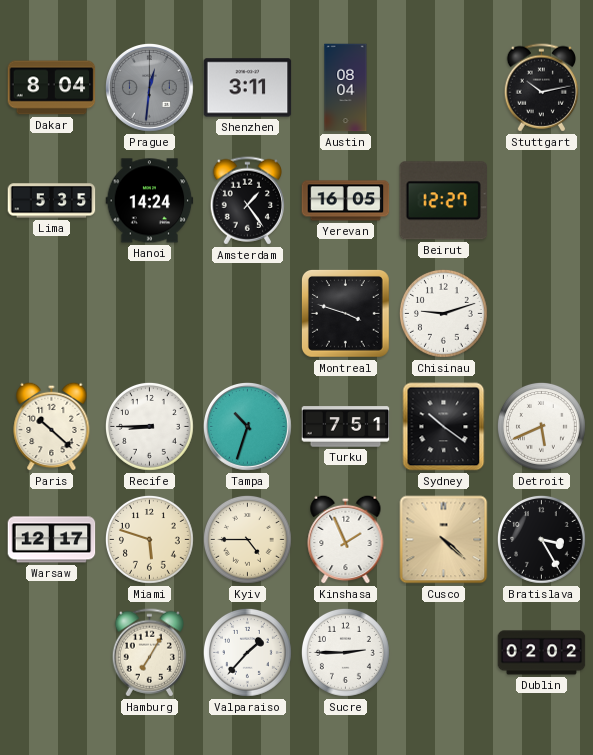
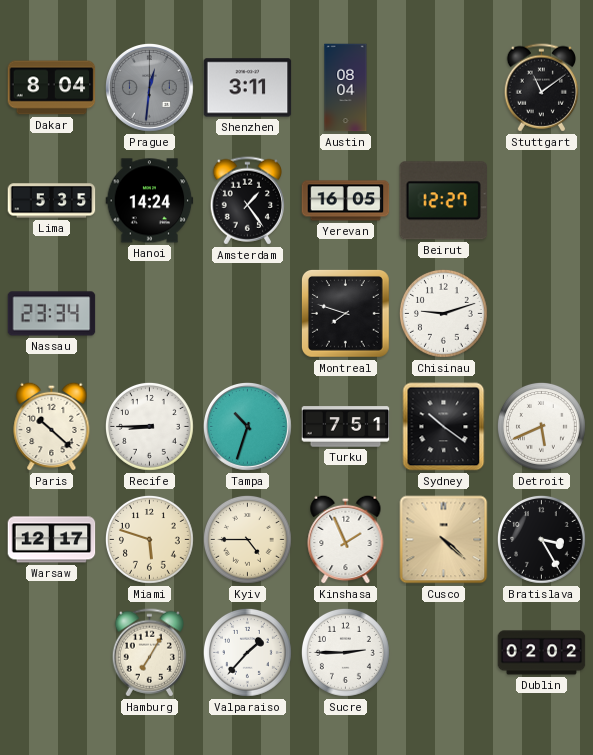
Stuttgart: 10:13 -> 11:09 (541, 88)
Nassau: none -> 23:34 (52, 314)
Montreal: 3:48 -> 7:48 (346, 314)
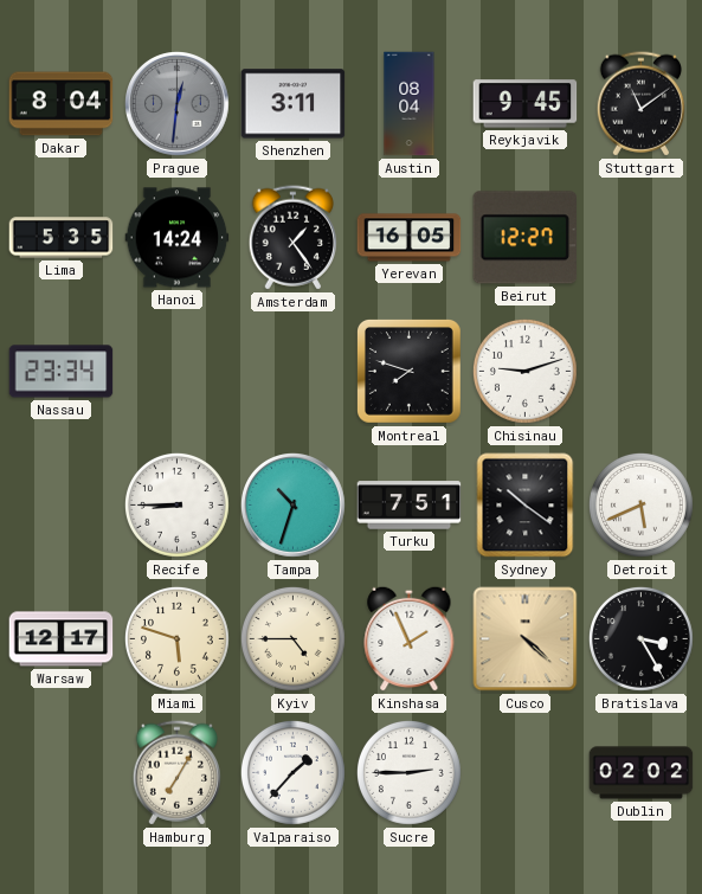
Reykjavik: none -> 9:45 (526, 104)
Paris: 10:22 -> none (52, 426)
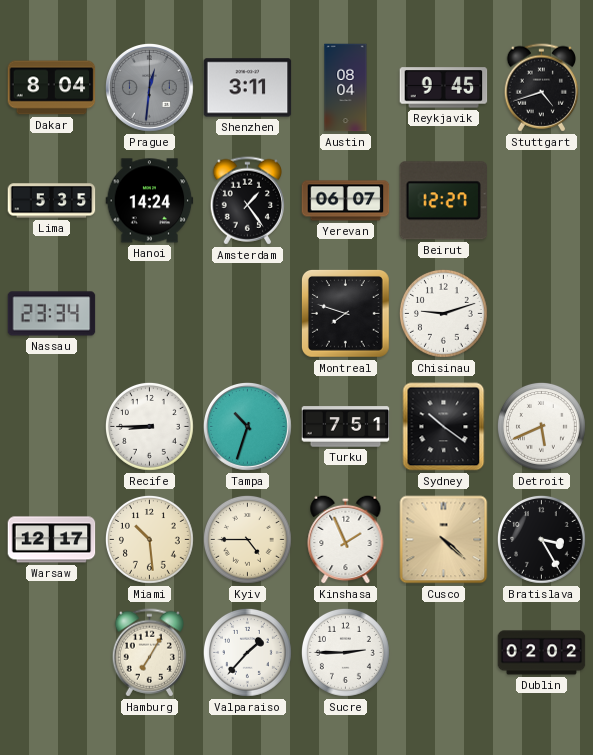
Stuttgart: 11:09 -> 4:42 (541, 88)
Yerevan: 16:05 -> 06:07 (346, 201)
Miami: 5:48 -> 10:29 (150, 540)
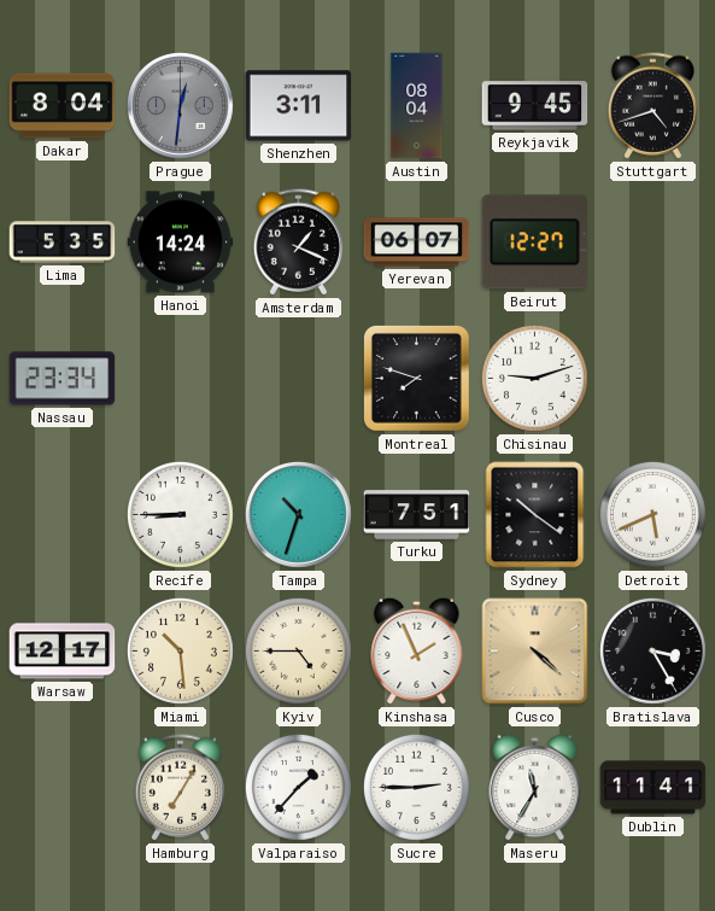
Amsterdam: 1:24 -> 1:19 (298, 243)
Maseru: none -> 11:35 (535, 787)
Dublin: 02:02 -> 11:41 (654, 788)
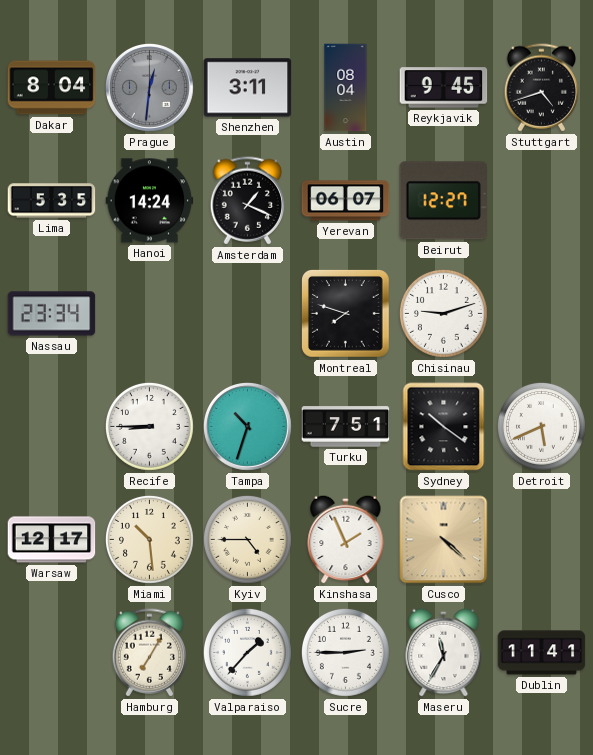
Bratislava: 3:25 -> none (654, 652)
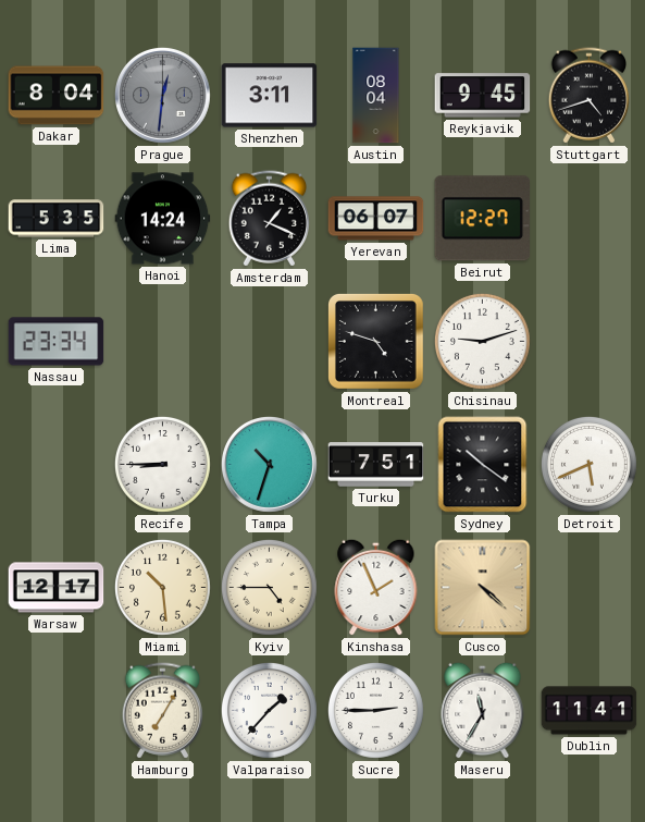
Montreal: 7:48 -> 4:48 (376, 342)
